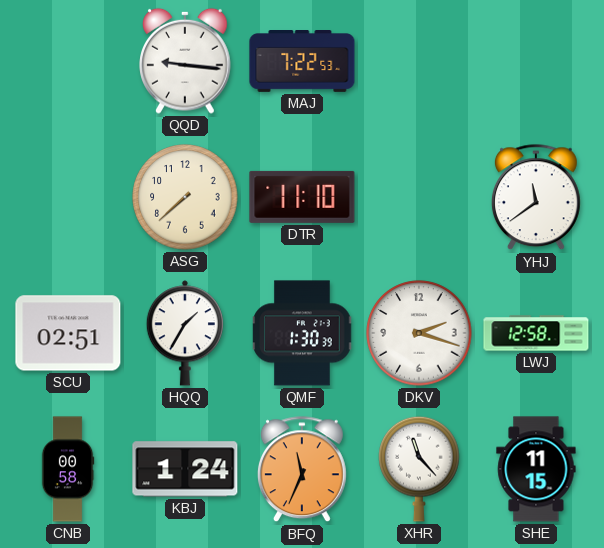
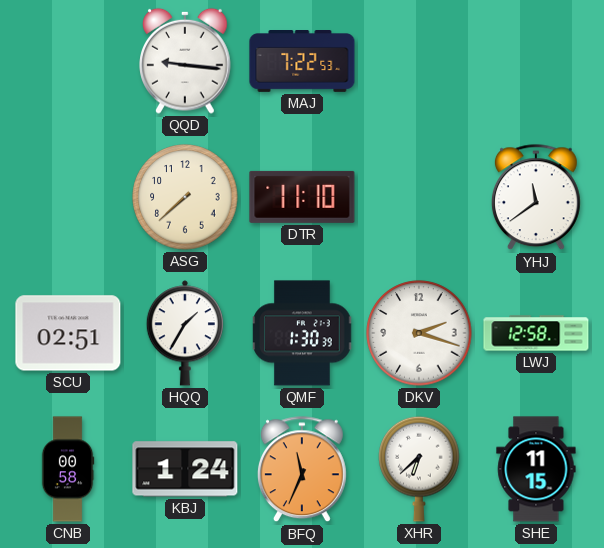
XHR: 11:23 -> 6:38 (419, 469)
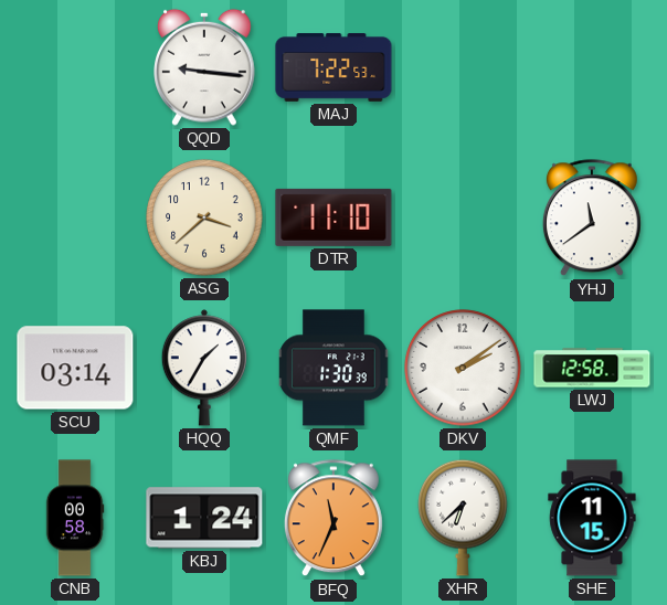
ASG: 7:38 -> 3:38 (204, 217)
SCU: 02:51 -> 03:14 (75, 368)
DKV: 2:18 -> 2:09 (463, 368)
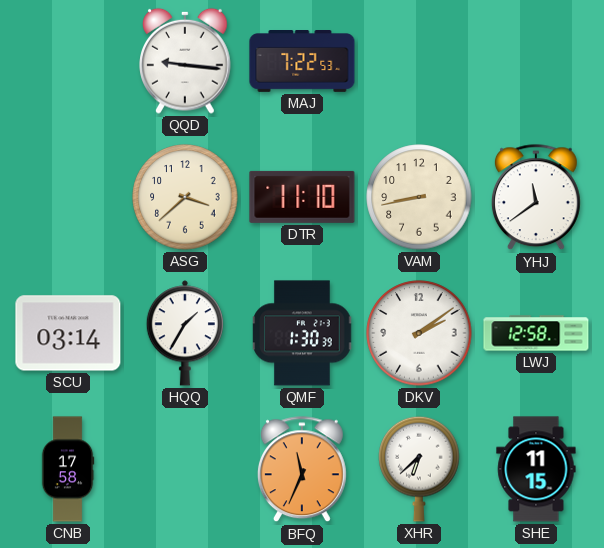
VAM: none -> 8:43 (419, 197)
CNB: 00:58 -> 17:58 (68, 469)
KBJ: 1:24 -> none (204, 518)
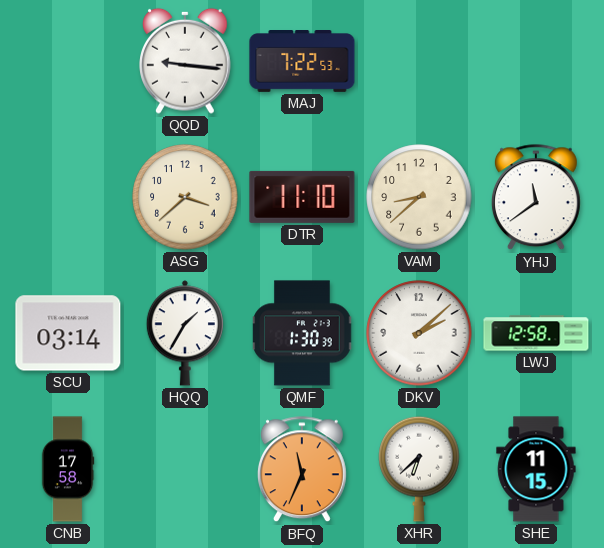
VAM: 8:43 -> 8:38 (419, 197)
DKV: 2:09 -> 2:08 (419, 333)
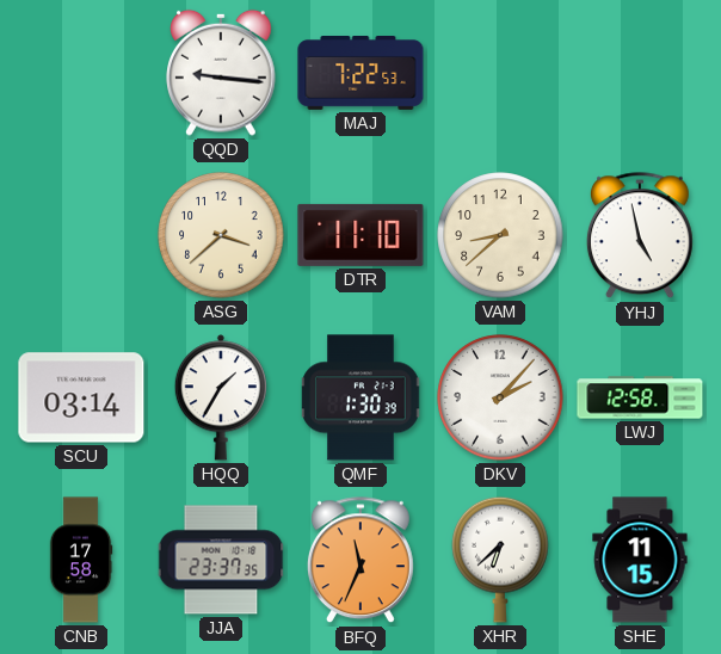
YHJ: 11:39 -> 4:58 (640, 236)
DKV: 2:08 -> 2:07 (500, 397)
JJA: none -> 23:37 (221, 560)
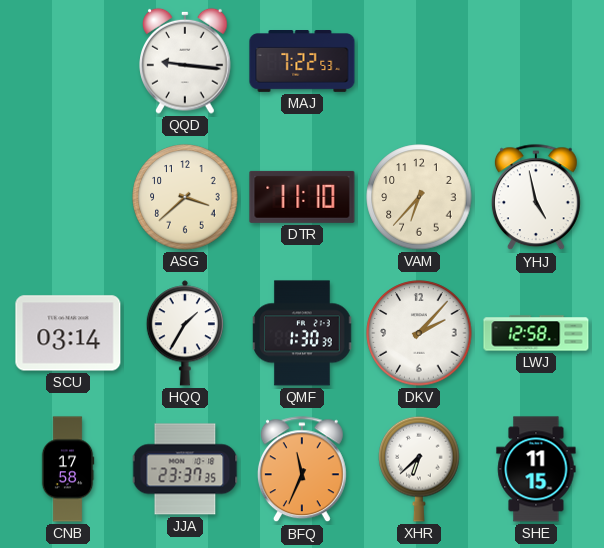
VAM: 8:38 -> 6:37 (419, 197)
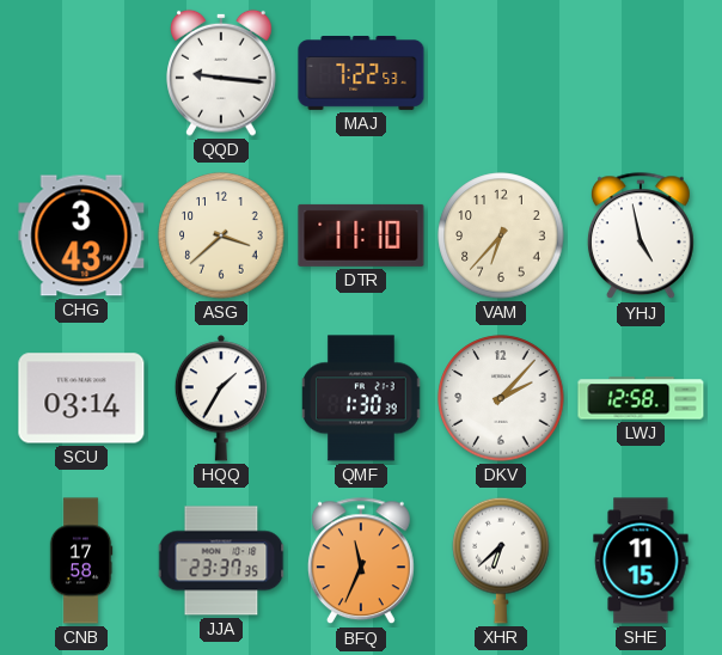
CHG: none -> 3:43 (81, 235)
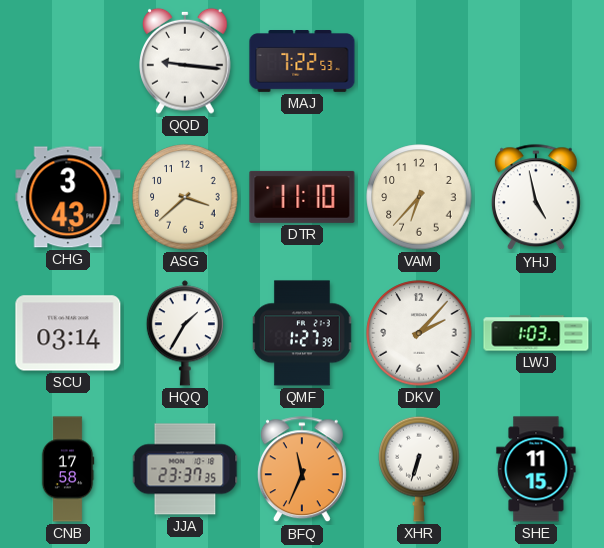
QMF: 1:30 -> 1:27 (302, 333)
LWJ: 12:58 -> 1:03 (536, 333)
XHR: 6:38 -> 6:33 (419, 469)
